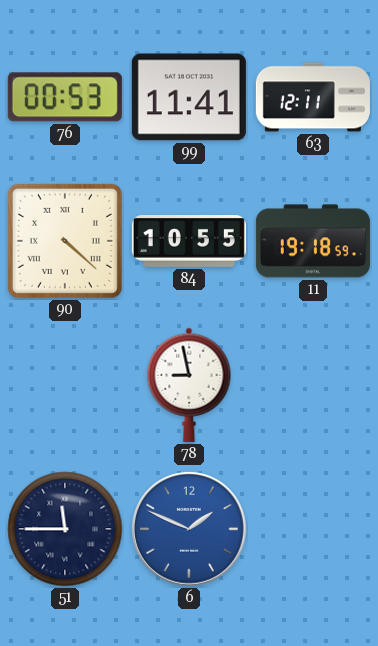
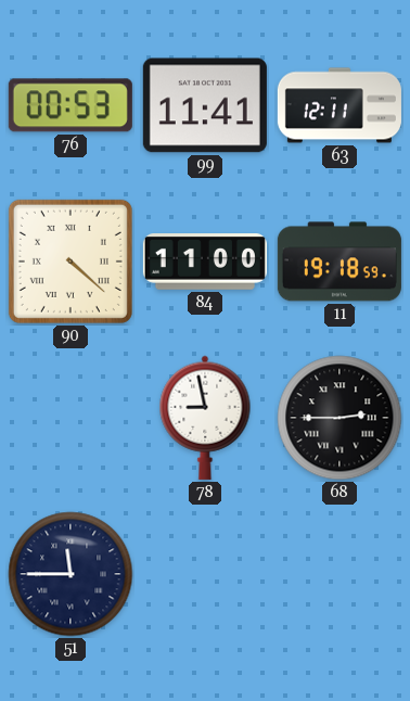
84: 10:55 -> 11:00 (205, 263)
68: none -> 2:45 (339, 418)
6: 1:49 -> none (190, 530)
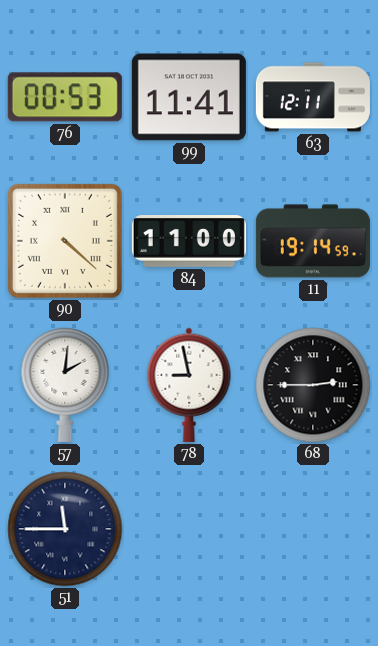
11: 19:18 -> 19:14 (313, 241)
57: none -> 2:01 (65, 385)
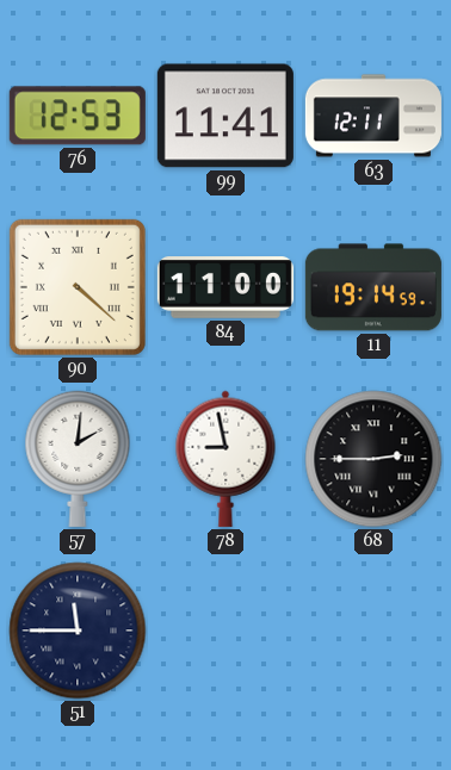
76: 00:53 -> 12:53 (78, 116)
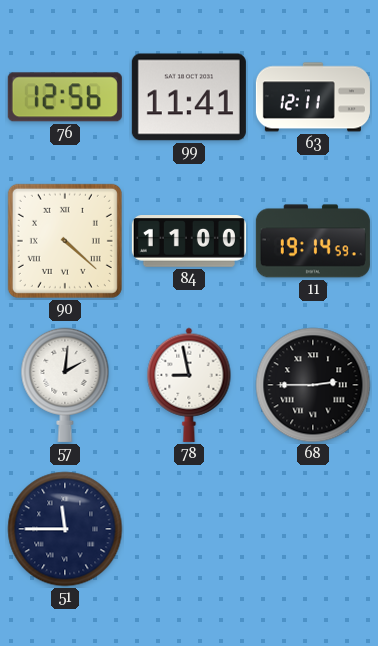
76: 12:53 -> 12:56 (65, 97)
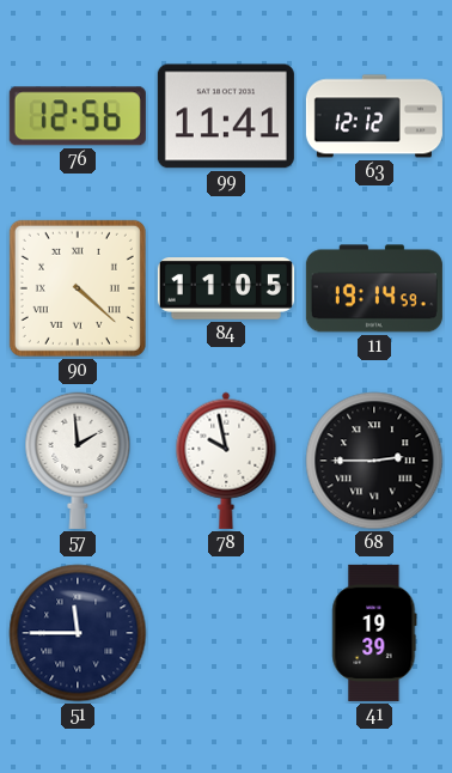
63: 12:11 -> 12:12 (374, 116)
84: 11:00 -> 11:05 (226, 290)
57: 2:01 -> 1:59 (78, 461)
78: 8:58 -> 9:58 (226, 461)
41: none -> 19:39 (374, 633)
